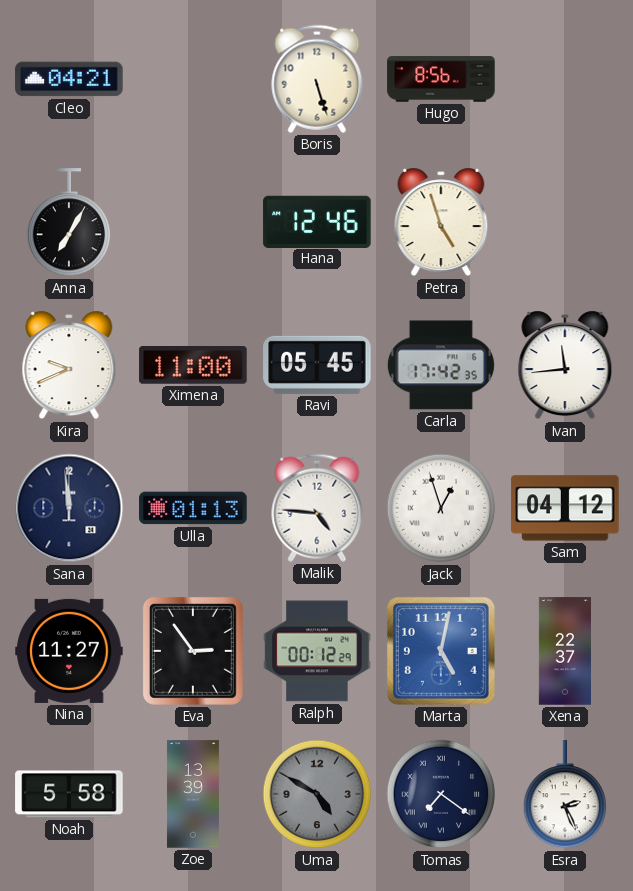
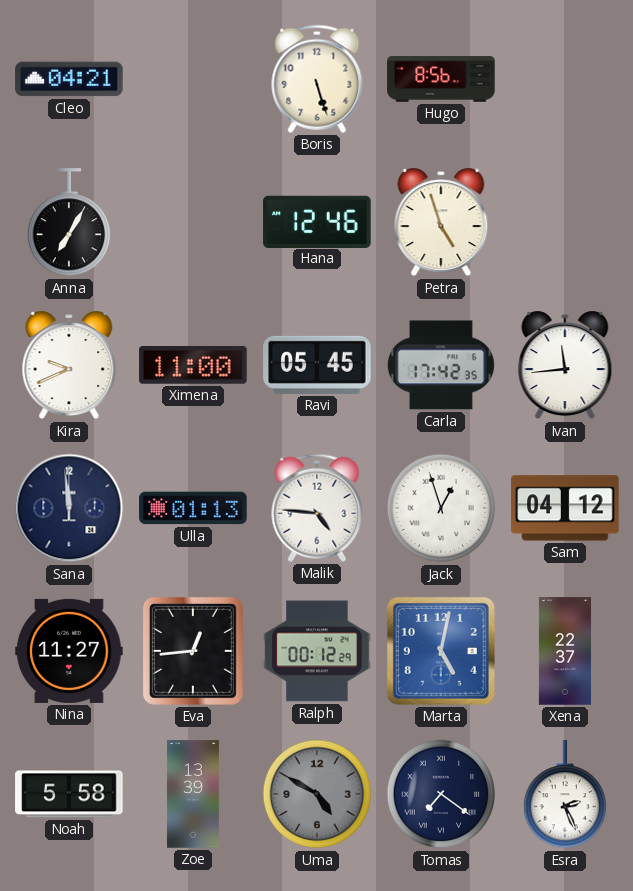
Eva: 2:54 -> 12:44 (193, 651)
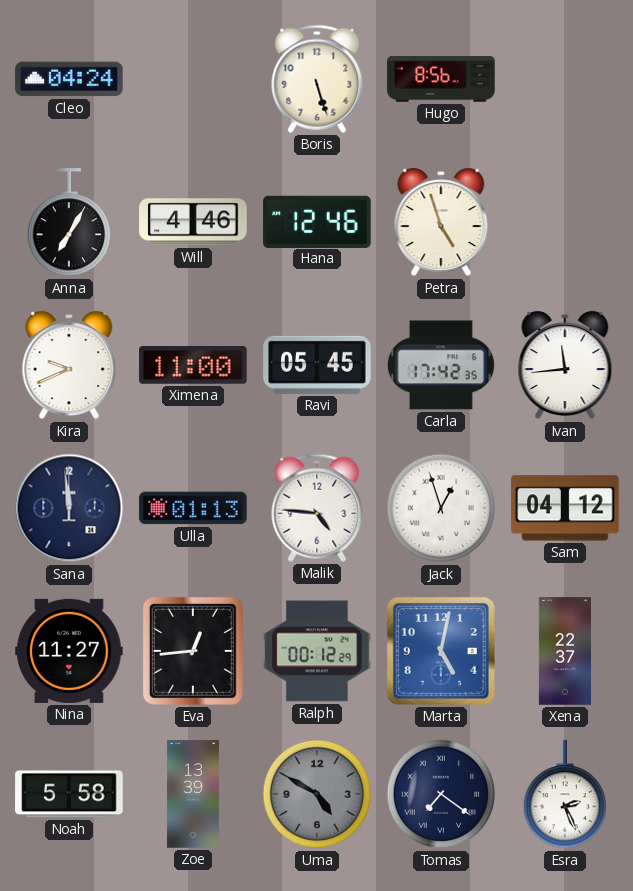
Cleo: 04:21 -> 04:24 (69, 79)
Will: none -> 4:46 (193, 222)
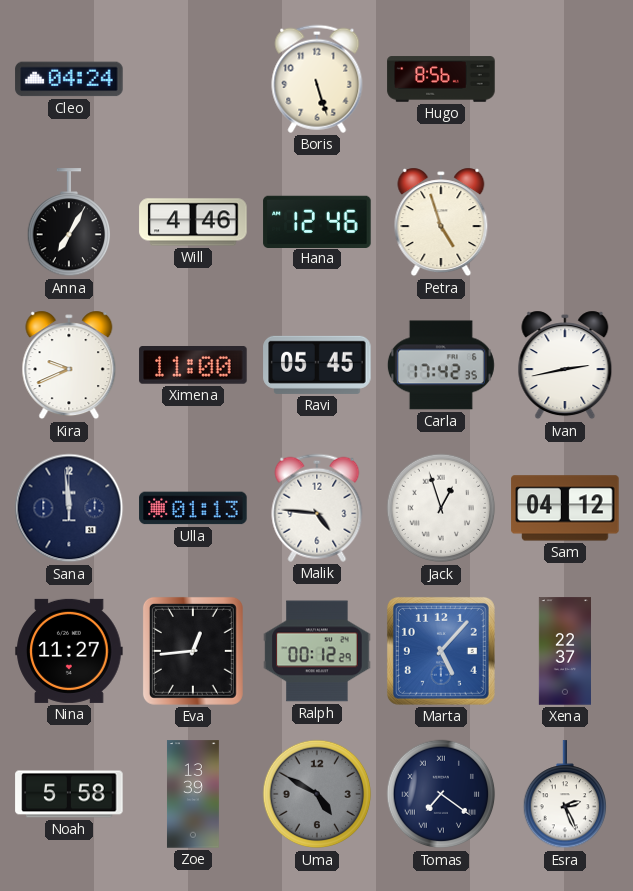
Ivan: 11:44 -> 2:43 (565, 365)
Marta: 5:02 -> 5:07 (441, 651)
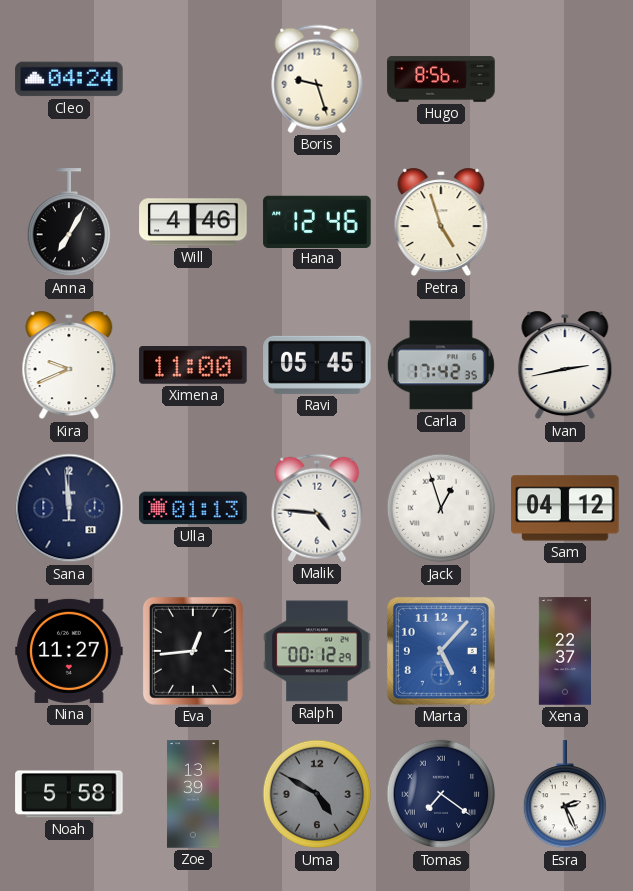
Boris: 5:27 -> 9:27 (317, 79)
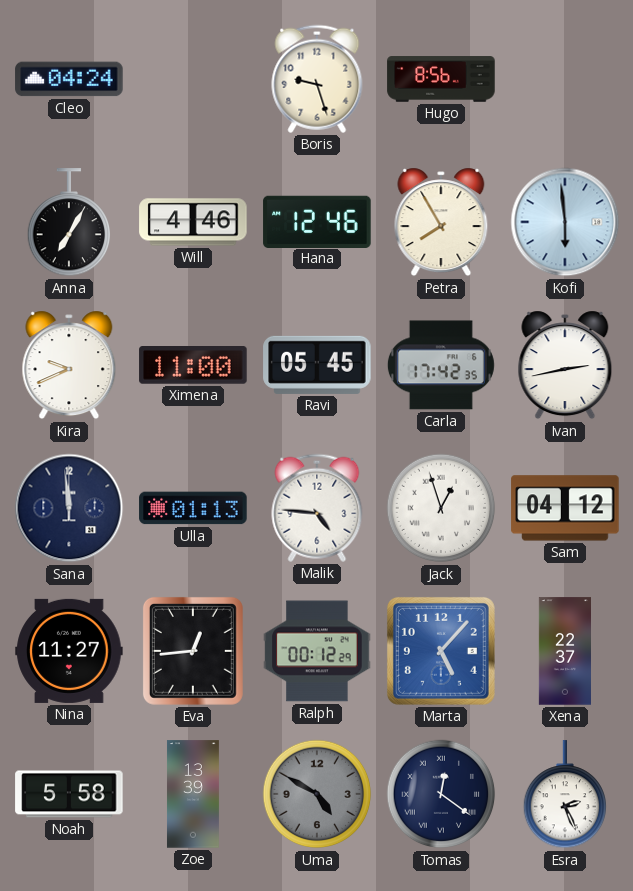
Petra: 4:57 -> 7:55 (441, 222)
Kofi: none -> 5:59 (565, 222)
Tomas: 7:21 -> 12:21 (441, 794)
